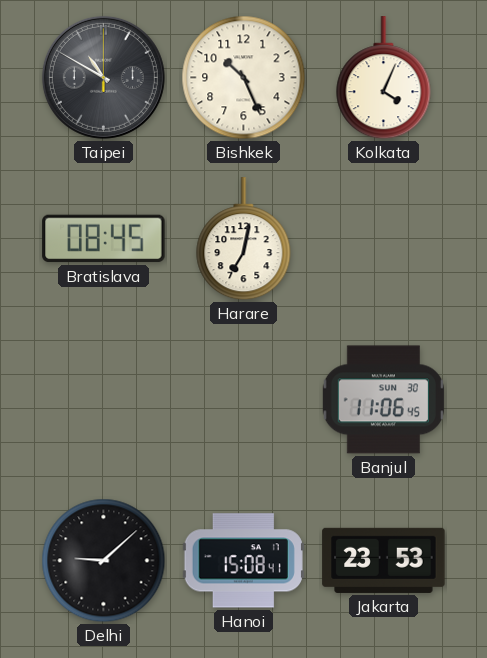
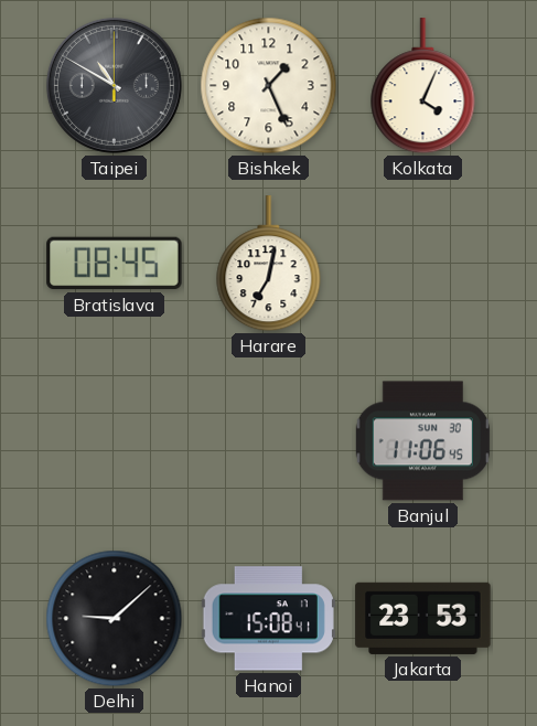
Bishkek: 10:26 -> 1:26 (269, 86)
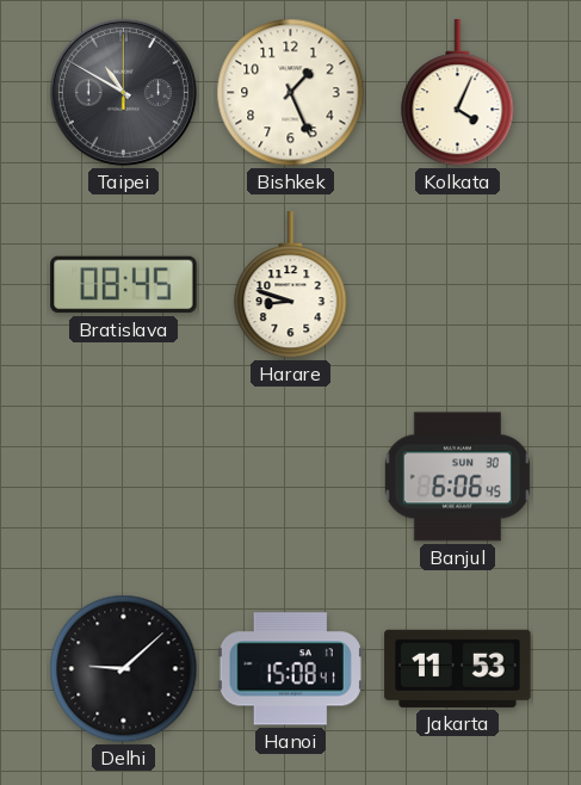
Harare: 7:02 -> 8:48 (291, 285)
Banjul: 11:06 -> 6:06 (457, 477)
Jakarta: 23:53 -> 11:53 (458, 668)
